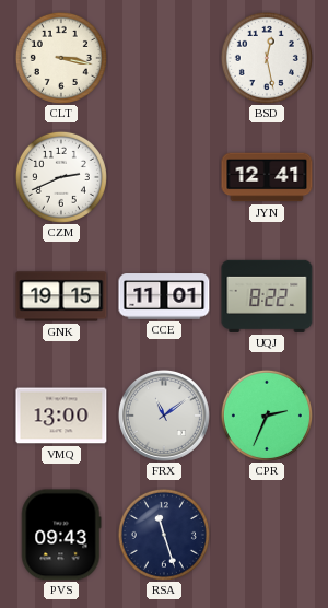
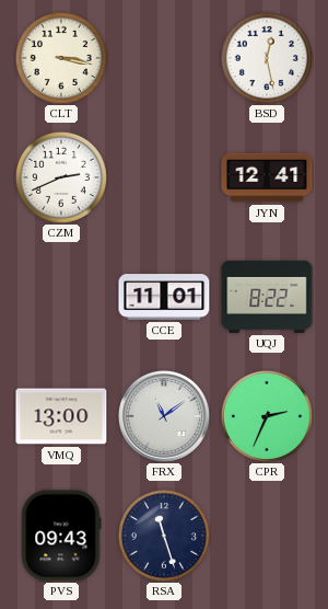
GNK: 19:15 -> none (61, 296)
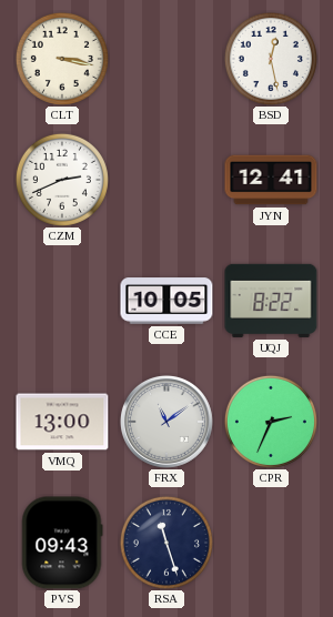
CCE: 11:01 -> 10:05 (167, 301)
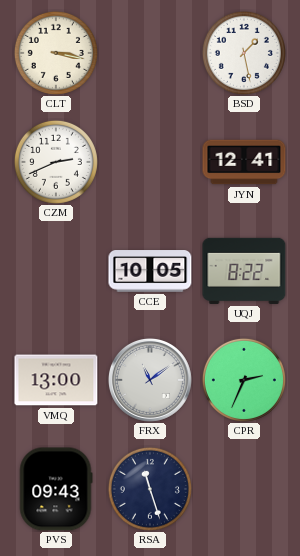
BSD: 12:28 -> 1:28 (244, 53)
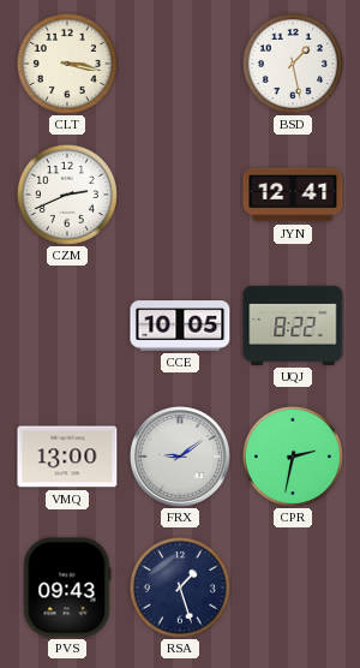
FRX: 11:09 -> 9:09 (180, 457)
CPR: 2:34 -> 2:32 (293, 457)
RSA: 11:27 -> 1:27 (180, 588)
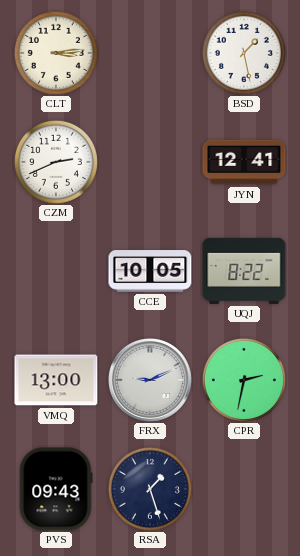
CLT: 3:17 -> 3:14 (56, 53)
FRX: 9:09 -> 9:11 (150, 380)
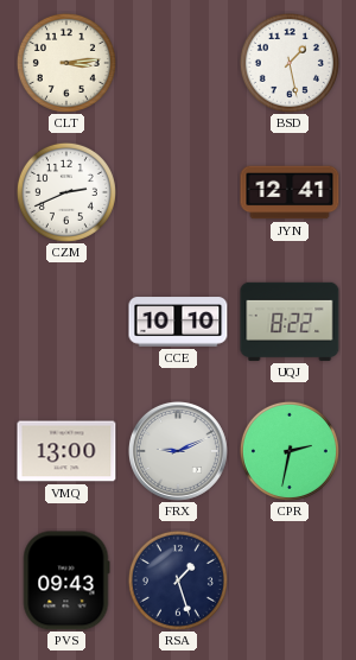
CCE: 10:05 -> 10:10 (178, 322)
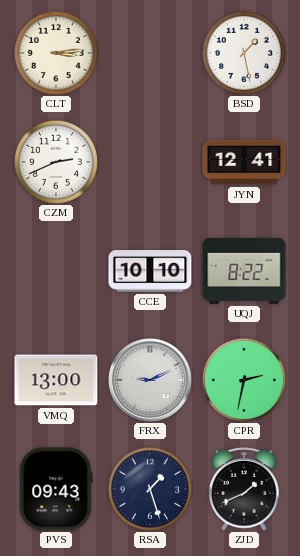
ZJD: none -> 1:41 (244, 490)
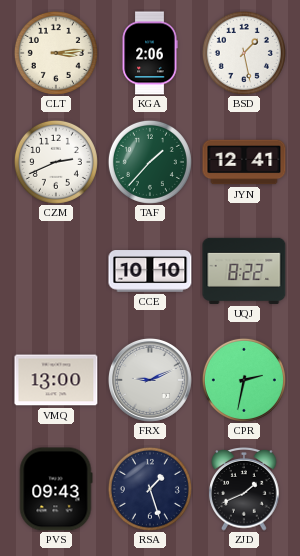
KGA: none -> 2:06 (150, 53)
TAF: none -> 1:37 (150, 162)
